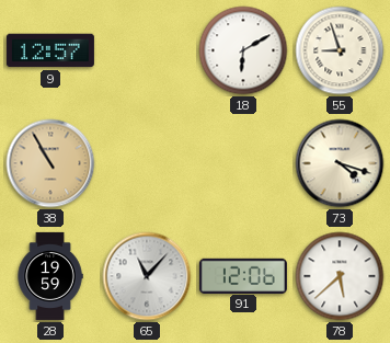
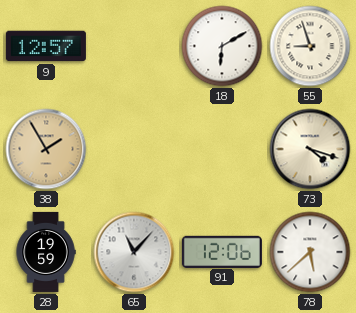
38: 10:55 -> 1:55 (46, 149)
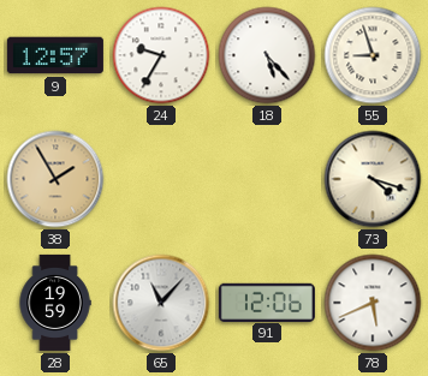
24: none -> 9:35 (161, 55)
18: 6:10 -> 5:23 (267, 55)
78: 5:38 -> 5:41 (373, 303)
